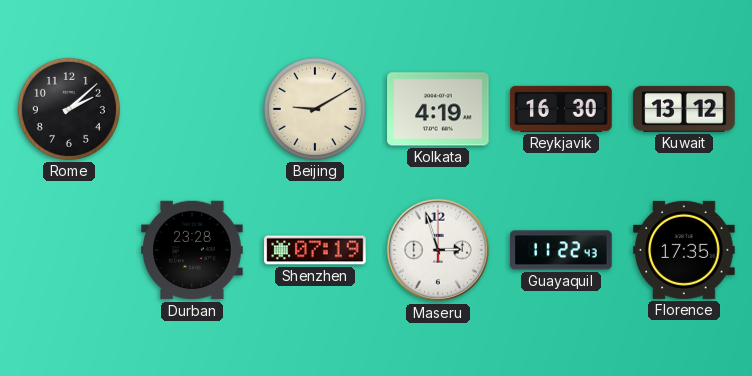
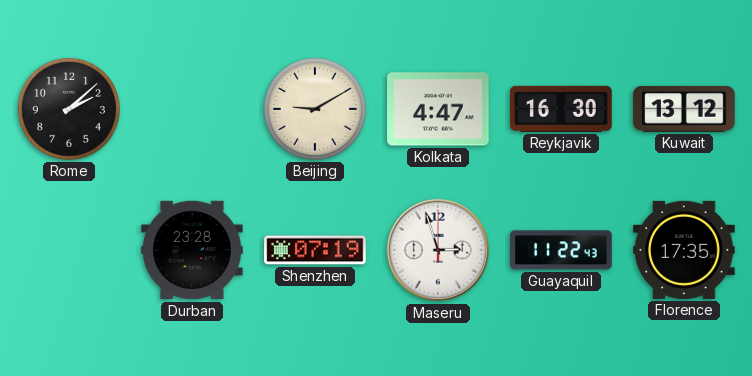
Kolkata: 4:19 -> 4:47 (438, 109)
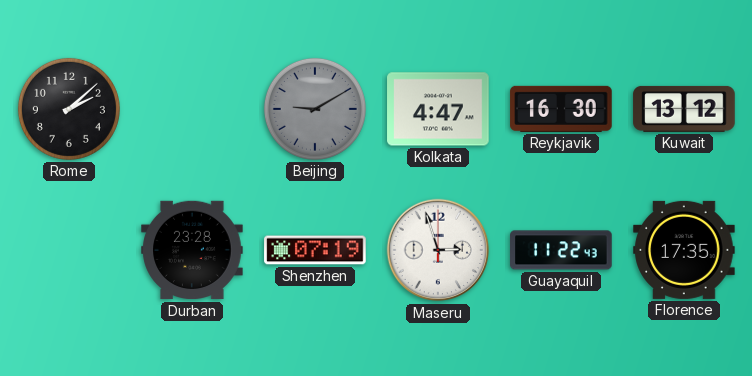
Beijing dial: cream -> grey (315, 109)
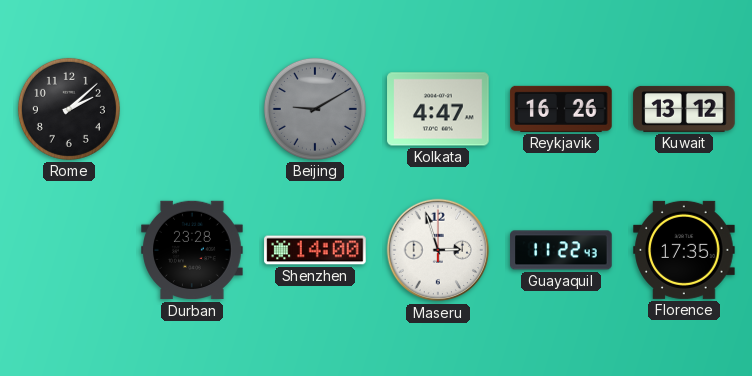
Reykjavik: 16:30 -> 16:26 (561, 109)
Shenzhen: 07:19 -> 14:00 (315, 250)
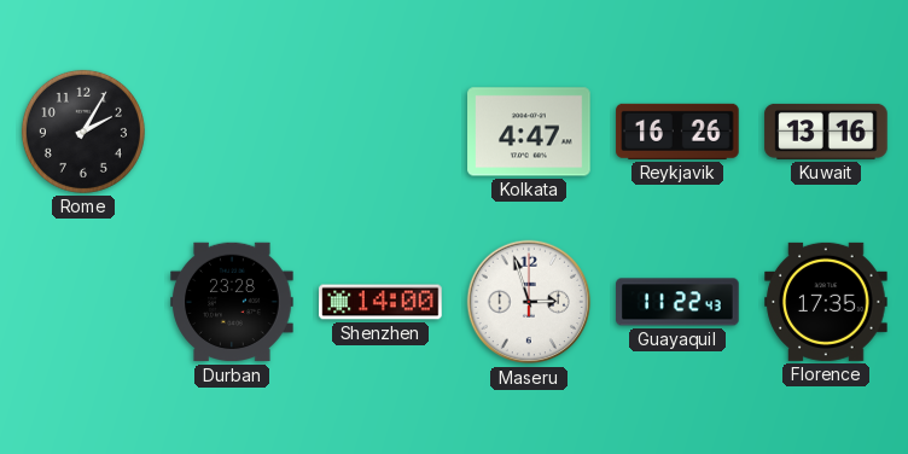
Rome: 2:08 -> 2:05 (83, 132)
Beijing: 9:10 -> none (315, 109)
Kuwait: 13:12 -> 13:16 (826, 132)
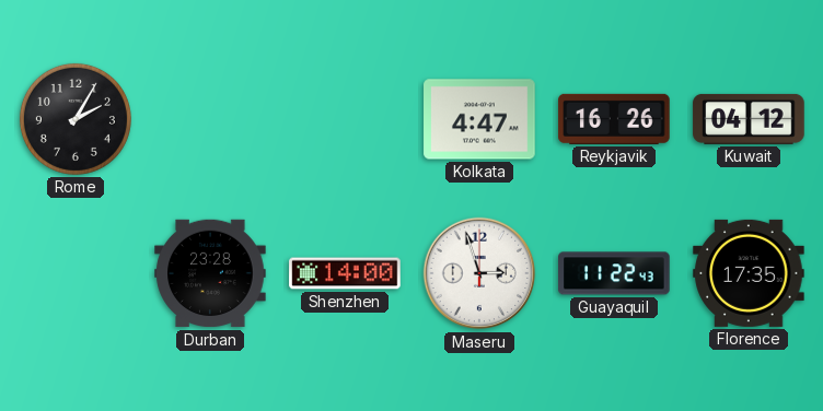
Kuwait: 13:16 -> 04:12 (749, 119)
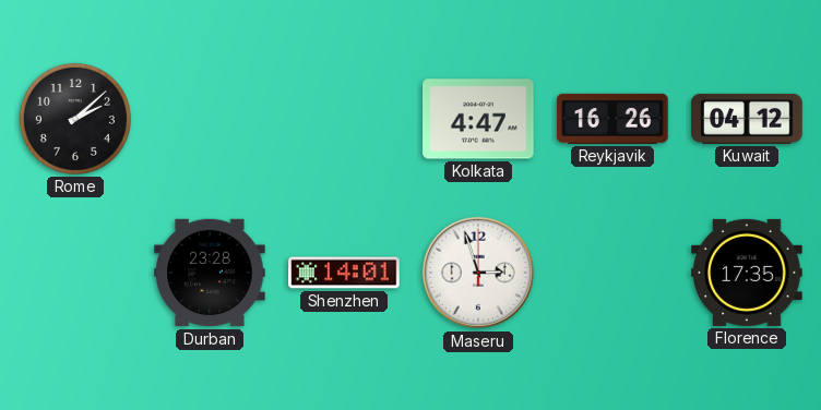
Rome: 2:05 -> 2:08 (75, 119)
Shenzhen: 14:00 -> 14:01 (344, 273)
Guayaquil: 11:22 -> none (614, 273)
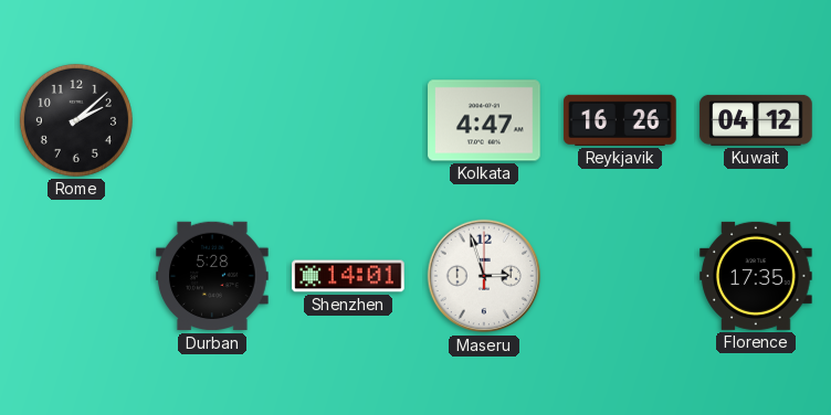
Durban: 23:28 -> 5:28 (212, 276)
